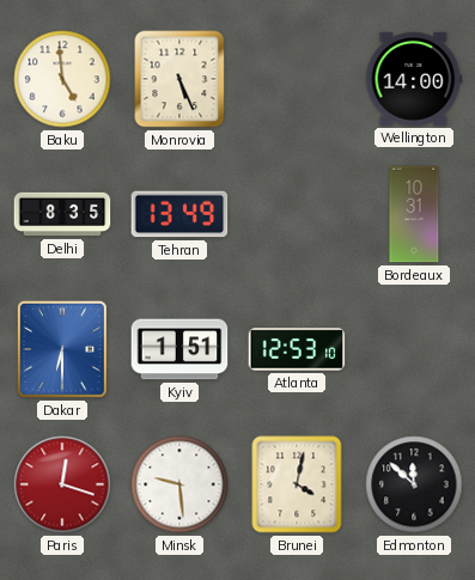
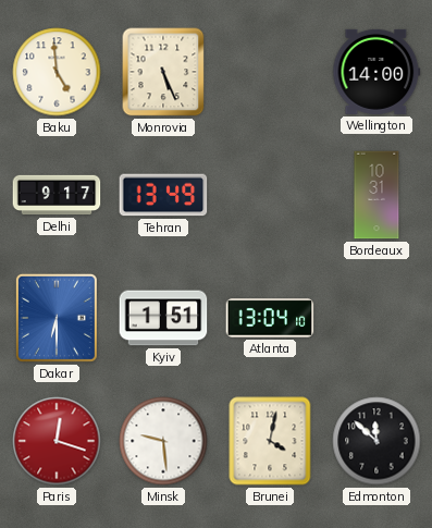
Delhi: 8:35 -> 9:17 (57, 195)
Atlanta: 12:53 -> 13:04 (270, 318)
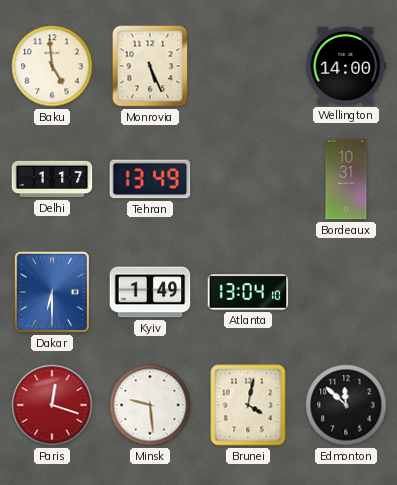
Delhi: 9:17 -> 1:17 (52, 179)
Kyiv: 1:51 -> 1:49 (150, 292)
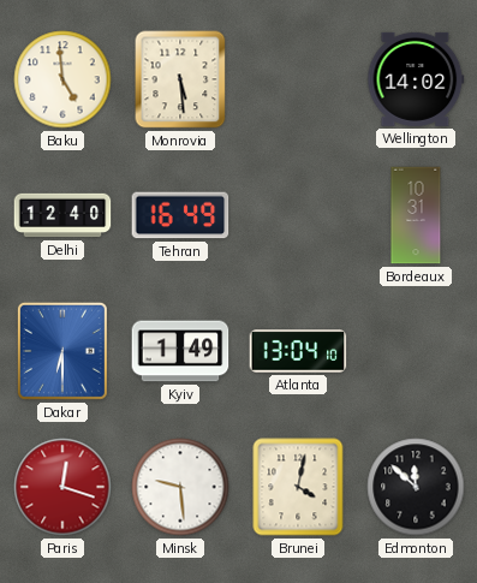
Monrovia: 5:26 -> 5:29 (180, 79)
Wellington: 14:00 -> 14:02 (416, 79)
Delhi: 1:17 -> 12:40 (62, 215)
Tehran: 13:49 -> 16:49 (180, 215)
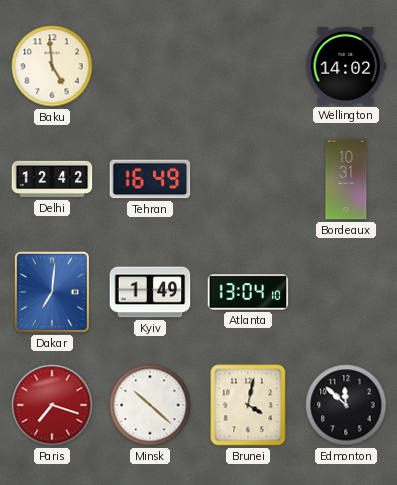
Monrovia: 5:29 -> none (180, 79)
Delhi: 12:40 -> 12:42 (52, 179)
Dakar: 6:30 -> 7:01 (52, 292)
Paris: 12:18 -> 7:18 (52, 405)
Minsk: 9:29 -> 10:22 (150, 405)
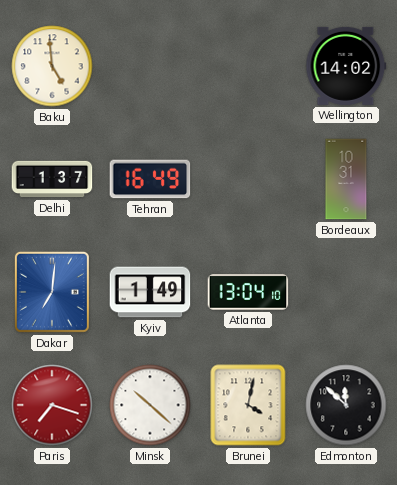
Delhi: 12:42 -> 1:37 (52, 179)
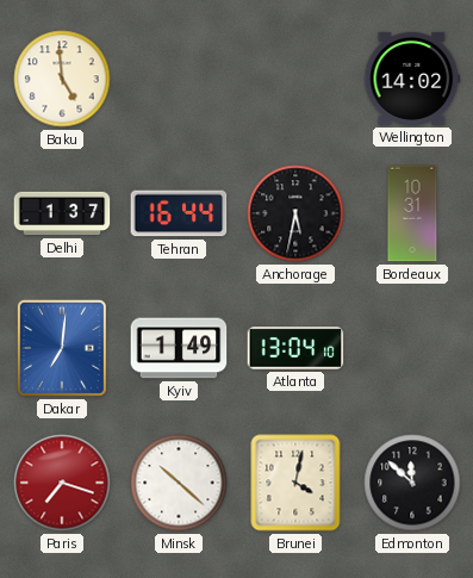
Tehran: 16:49 -> 16:44 (179, 213)
Anchorage: none -> 5:32 (295, 213)
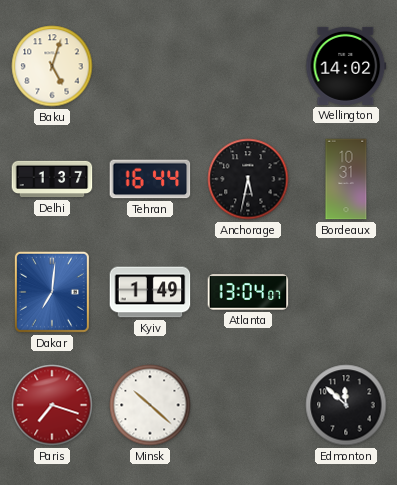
Baku: 4:59 -> 5:03 (52, 66)
Atlanta: 13:04:10 -> 13:04:07 (248, 292)
Brunei: 4:02 -> none (295, 483)
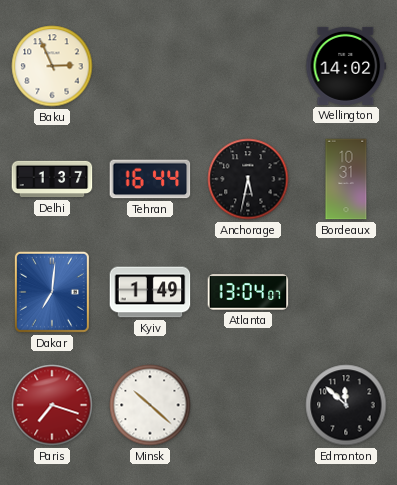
Baku: 5:03 -> 2:56 (52, 66)
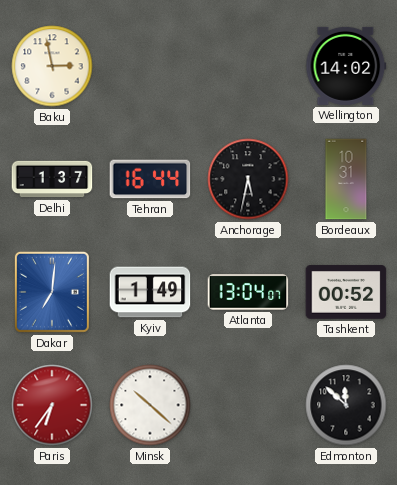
Baku: 2:56 -> 2:58 (52, 66)
Tashkent: none -> 00:52 (346, 292)
Paris: 7:18 -> 6:36 (52, 405)
